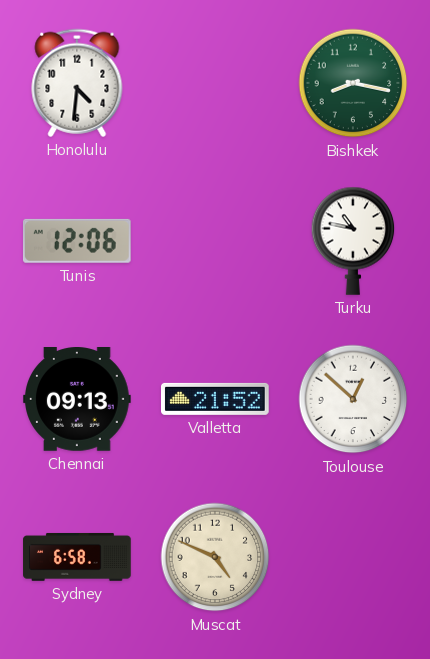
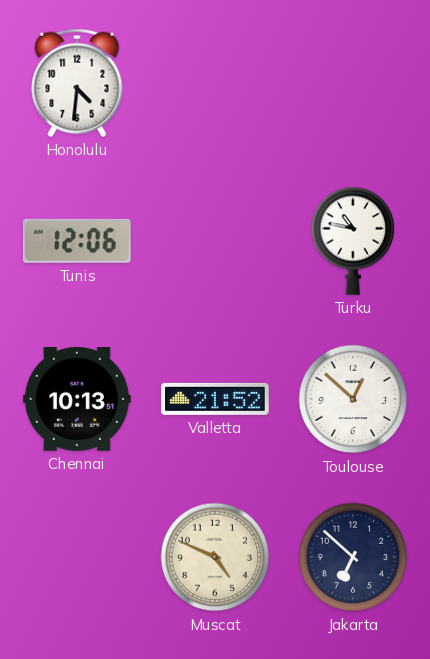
Bishkek: 8:17 -> none (353, 83)
Chennai: 09:13 -> 10:13 (78, 400)
Sydney: 6:58 -> none (77, 557)
Jakarta: none -> 6:52 (353, 557)
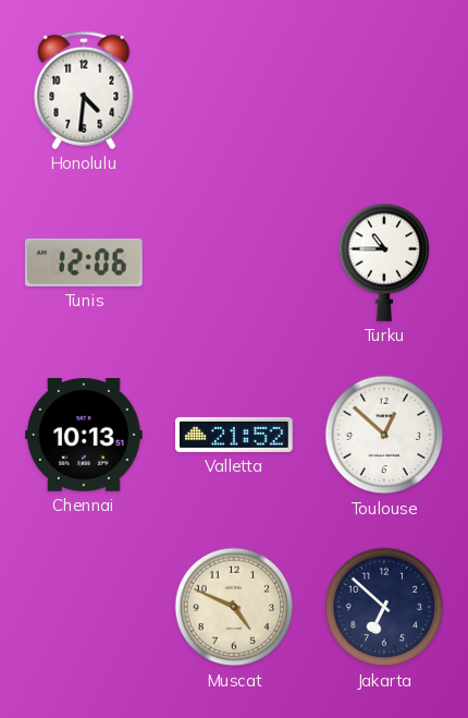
Turku: 10:47 -> 10:45 (384, 263)
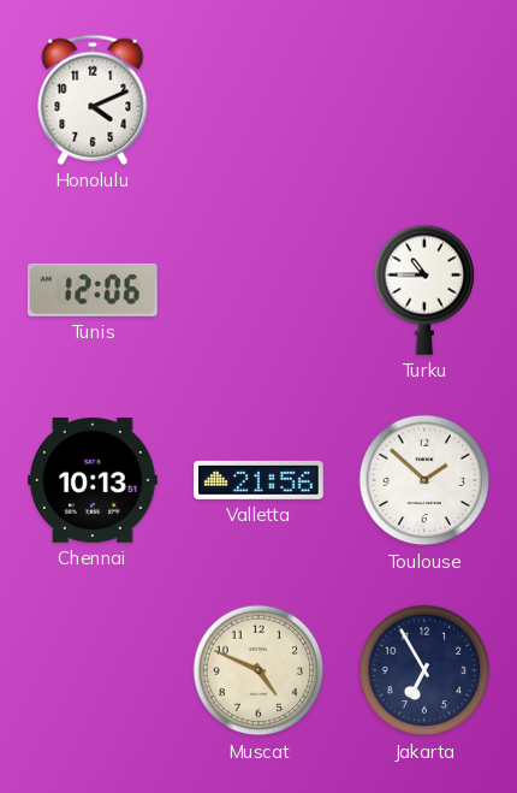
Honolulu: 4:31 -> 4:11 (93, 100)
Valletta: 21:52 -> 21:56 (260, 480)
Toulouse: 12:52 -> 1:52 (424, 480)
Jakarta: 6:52 -> 6:55 (424, 670)
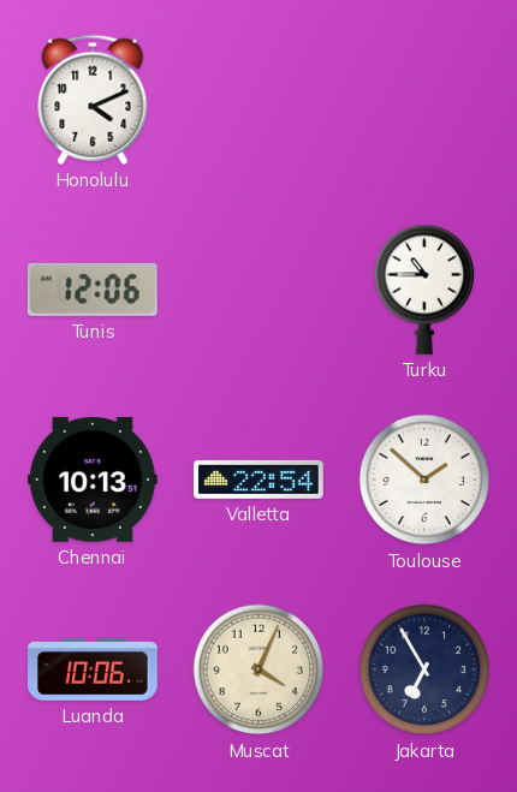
Valletta: 21:56 -> 22:54 (260, 480)
Luanda: none -> 10:06 (94, 669)
Muscat: 4:49 -> 4:04 (258, 669)
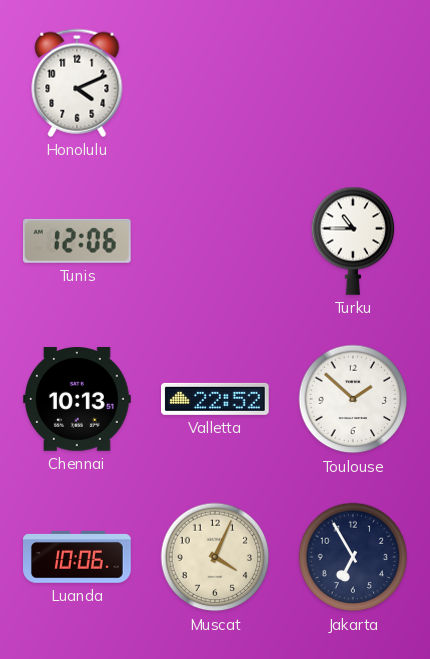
Valletta: 22:54 -> 22:52 (216, 399)
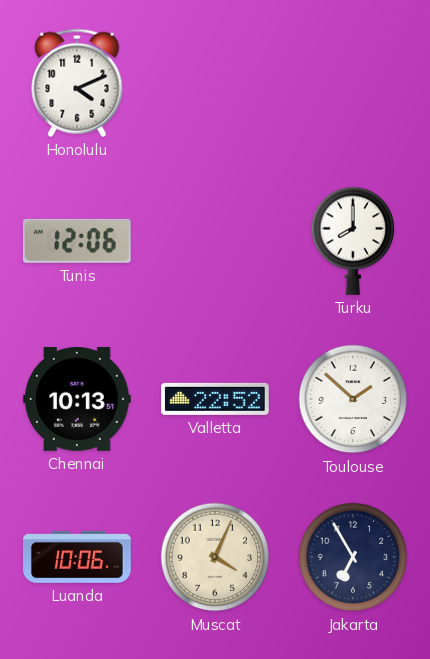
Turku: 10:45 -> 8:00 (353, 241)
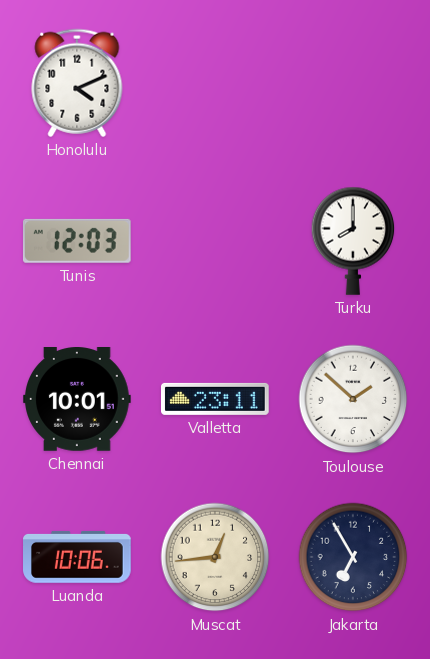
Tunis: 12:06 -> 12:03 (77, 241)
Chennai: 10:13 -> 10:01 (78, 400)
Valletta: 22:52 -> 23:11 (216, 399)
Muscat: 4:04 -> 12:44 (215, 557)
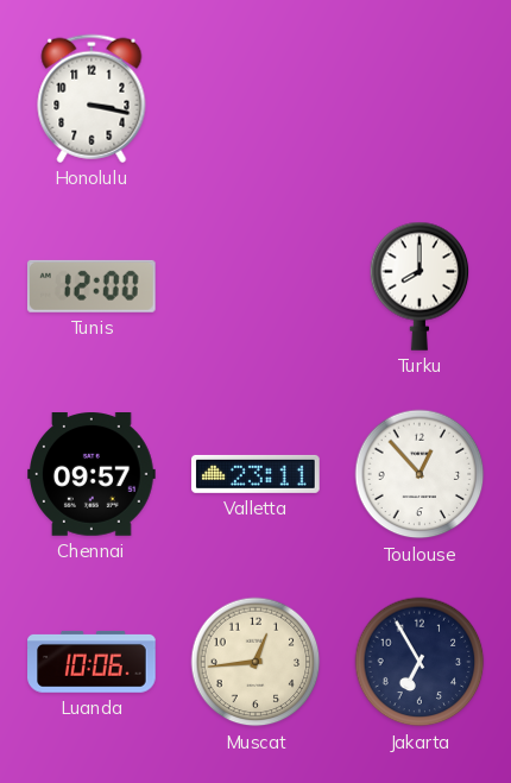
Honolulu: 4:11 -> 3:17 (92, 99)
Tunis: 12:03 -> 12:00 (92, 286)
Chennai: 10:01 -> 09:57 (93, 475)
Toulouse: 1:52 -> 12:53 (419, 474)
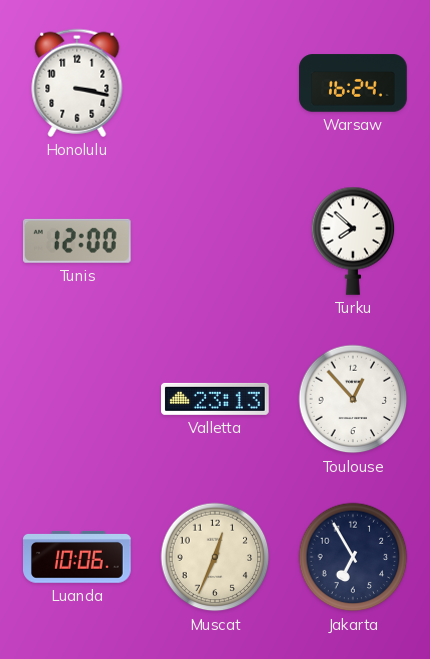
Warsaw: none -> 16:24 (353, 83)
Turku: 8:00 -> 7:52 (353, 241)
Chennai: 09:57 -> none (93, 475)
Valletta: 23:11 -> 23:13 (216, 399)
Muscat: 12:44 -> 12:34 (215, 557)
